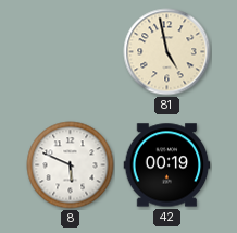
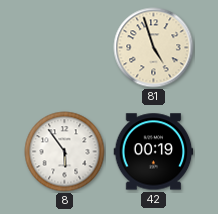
81: 4:58 -> 4:57 (154, 48)
8: 5:49 -> 5:54 (65, 152)
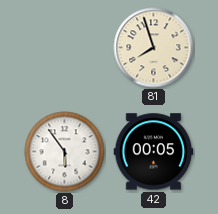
81: 4:57 -> 7:57 (154, 48)
42: 00:19 -> 00:05 (154, 152)
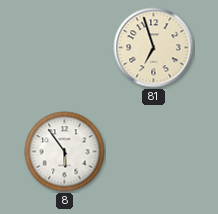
81: 7:57 -> 6:57 (154, 48)
42: 00:05 -> none (154, 152)
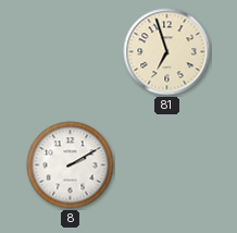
8: 5:54 -> 2:10 (71, 165)
